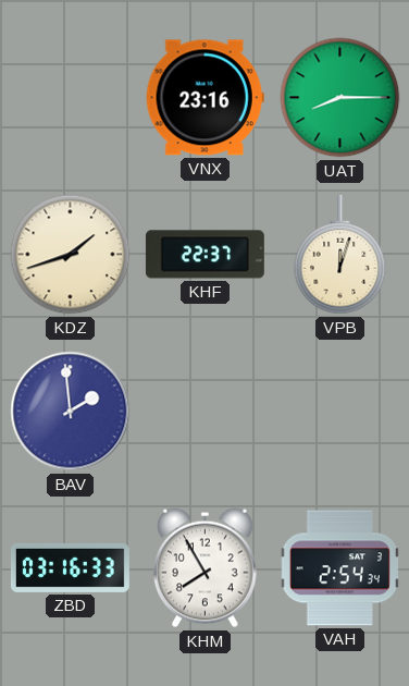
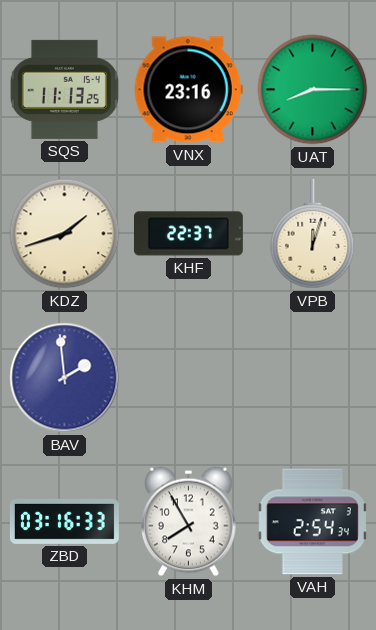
SQS: none -> 11:13 (64, 89)
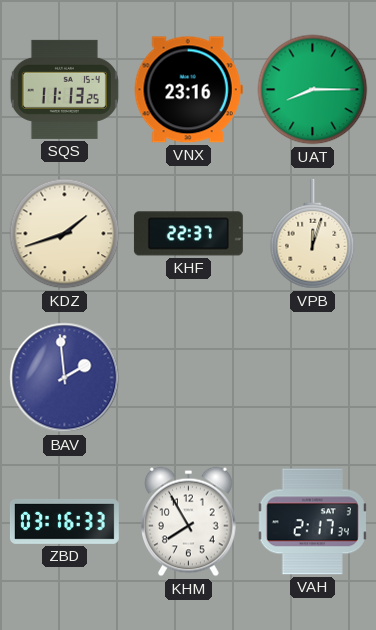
VAH: 2:54 -> 2:17 (312, 522)
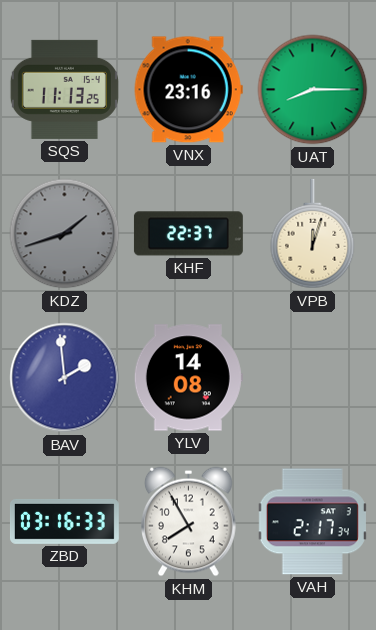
KDZ dial: cream -> grey (65, 234)
YLV: none -> 14:08 (188, 378)
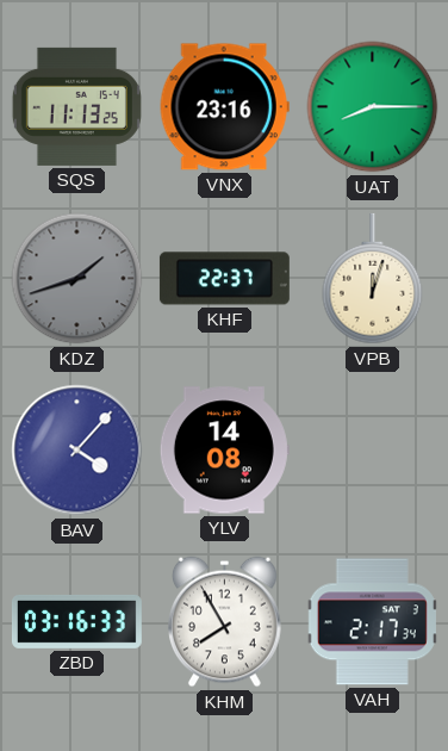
BAV: 1:59 -> 4:07 (77, 451)
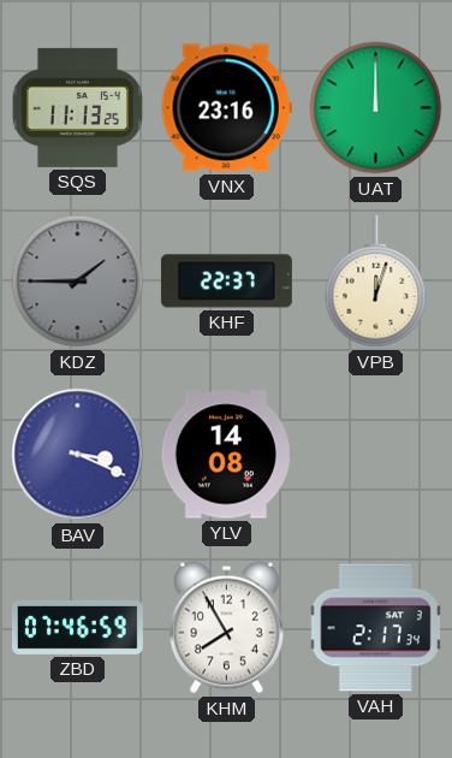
UAT: 8:15 -> 12:00 (376, 108)
KDZ: 1:42 -> 1:45 (78, 282)
BAV: 4:07 -> 3:19 (78, 455)
ZBD: 03:16 -> 07:46 (77, 627)
